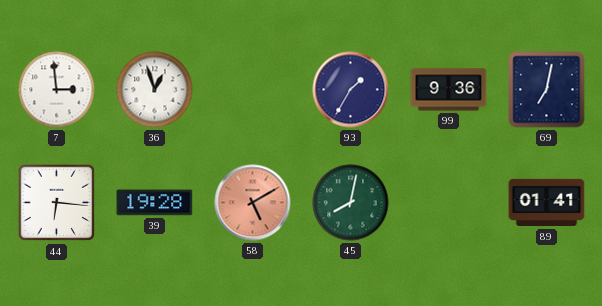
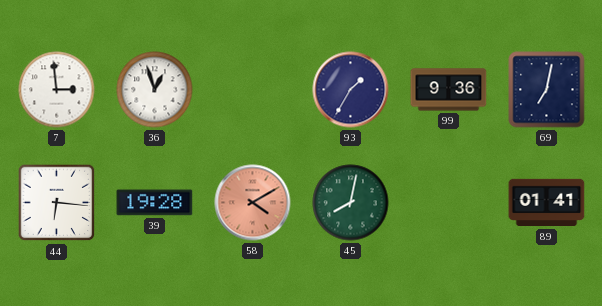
58: 5:10 -> 4:10 (253, 203)
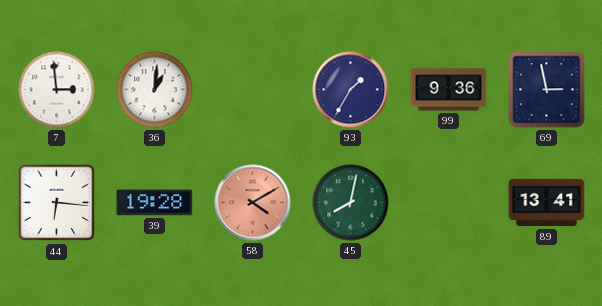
36: 12:57 -> 1:01 (155, 90)
69: 7:02 -> 2:58 (547, 90)
89: 01:41 -> 13:41 (547, 203)
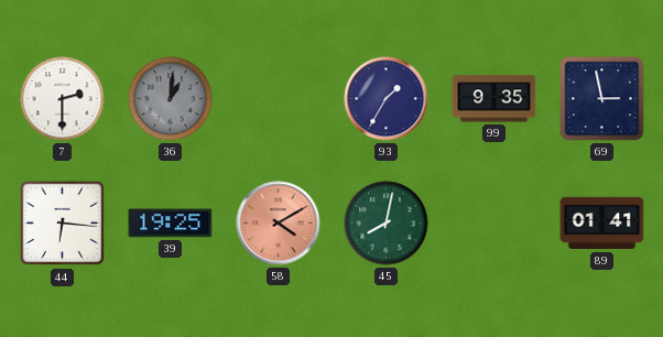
7: 2:59 -> 2:30 (63, 99)
36 dial: white -> grey (171, 99)
99: 9:36 -> 9:35 (494, 99)
39: 19:28 -> 19:25 (171, 224)
89: 13:41 -> 01:41 (602, 224)
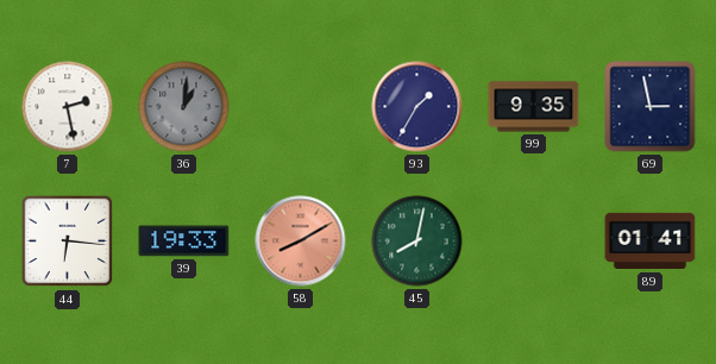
7: 2:30 -> 2:28 (68, 107)
39: 19:25 -> 19:33 (184, 241)
58: 4:10 -> 8:10 (301, 241)
